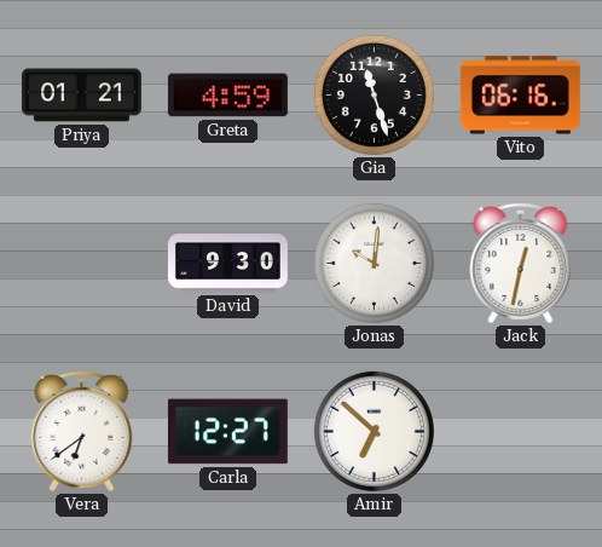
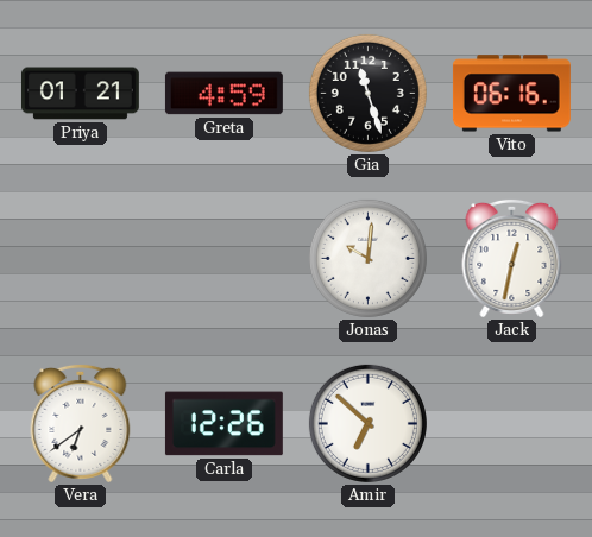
David: 9:30 -> none (227, 264)
Carla: 12:27 -> 12:26 (223, 424)
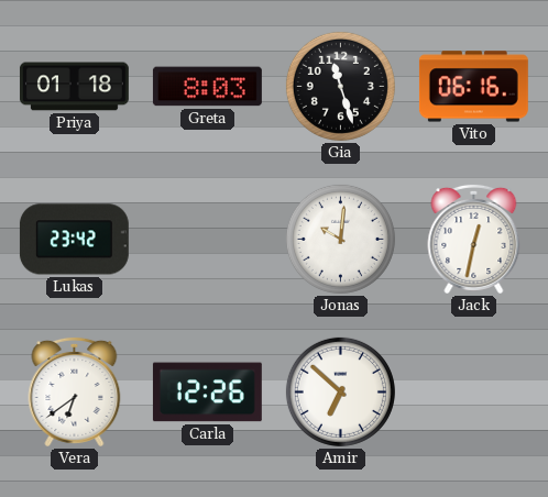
Priya: 01:21 -> 01:18 (74, 87)
Greta: 4:59 -> 8:03 (207, 87)
Lukas: none -> 23:42 (74, 240)
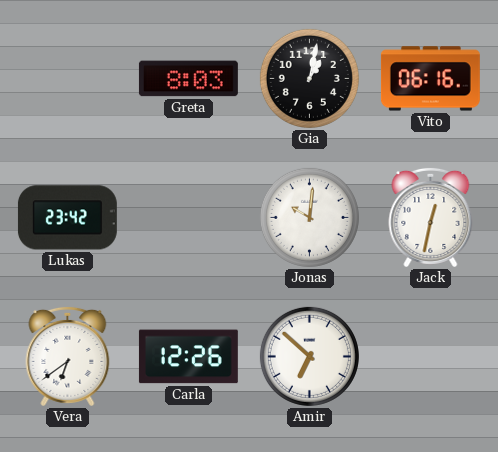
Priya: 01:18 -> none (74, 87)
Gia: 11:27 -> 1:02 (309, 78)
